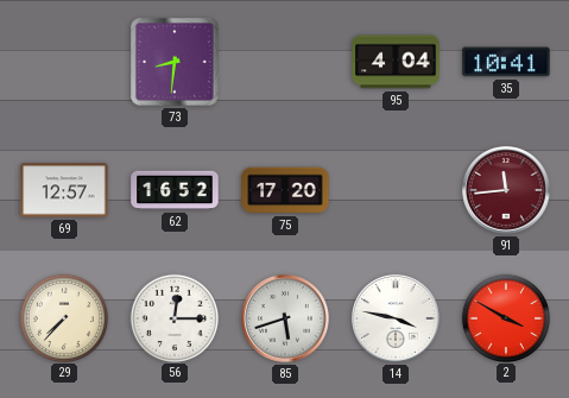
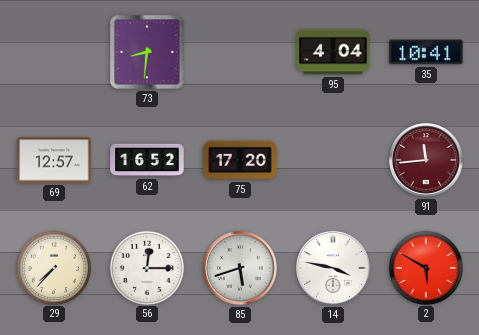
2: 3:50 -> 5:50 (425, 267)
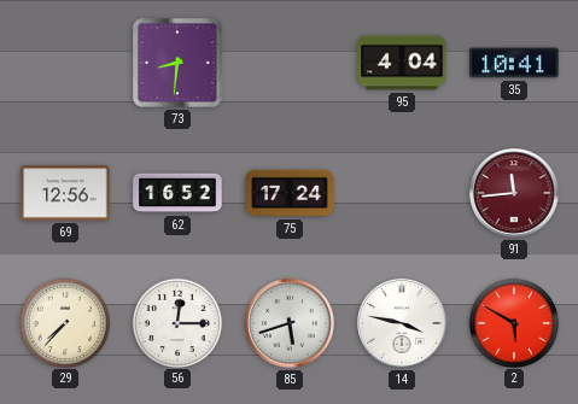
69: 12:57 -> 12:56 (65, 193)
75: 17:20 -> 17:24 (290, 193)
